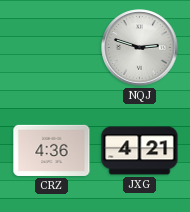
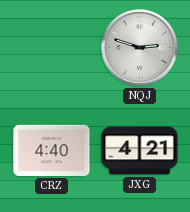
CRZ: 4:36 -> 4:40 (52, 150)
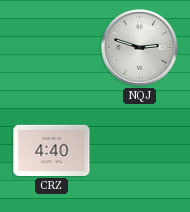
JXG: 4:21 -> none (140, 151)
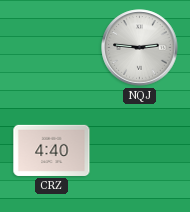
NQJ: 2:48 -> 2:46 (140, 48)
